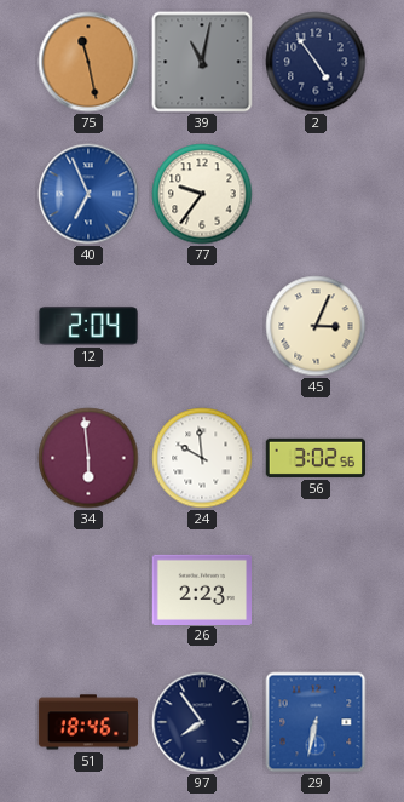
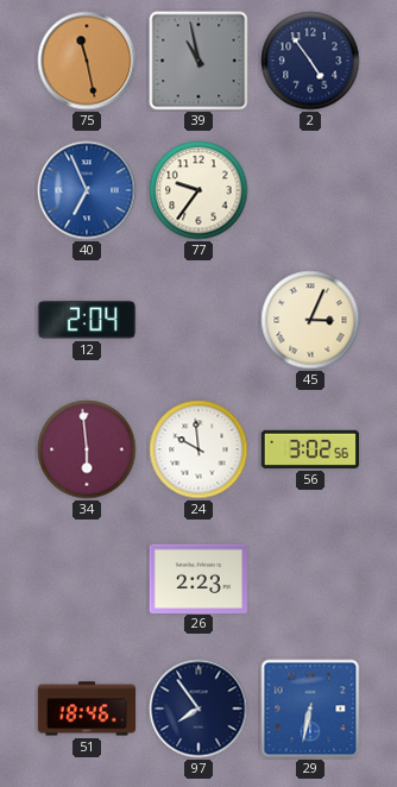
39: 11:02 -> 10:58 (198, 61)
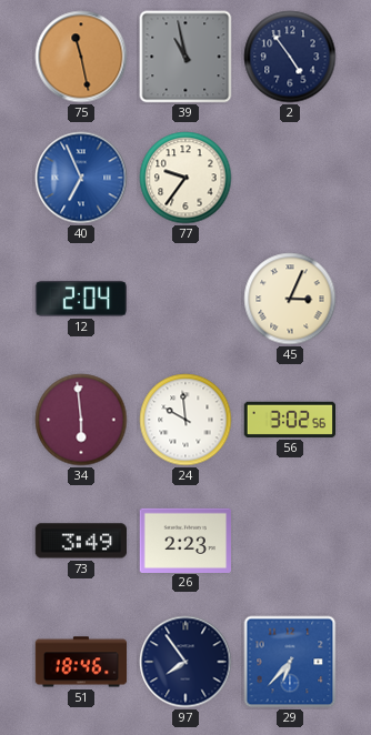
73: none -> 3:49 (80, 541)
29: 6:32 -> 6:37 (290, 662)
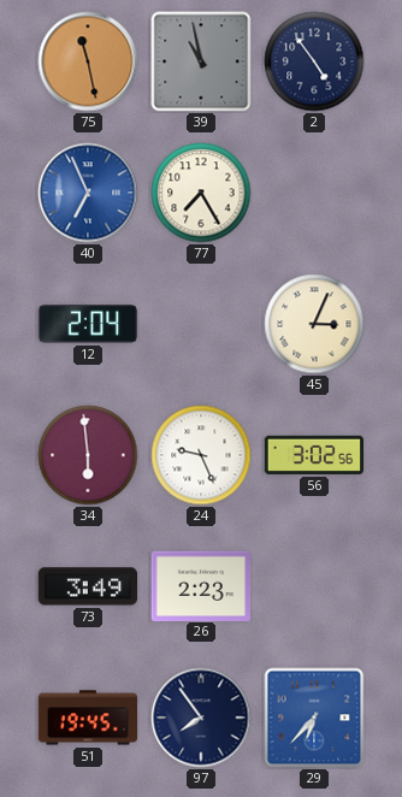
77: 9:36 -> 7:25 (201, 193)
24: 9:59 -> 9:26 (201, 455)
51: 18:46 -> 19:45 (88, 718)
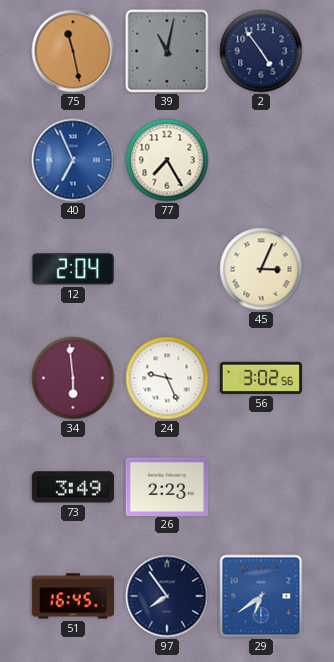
39: 10:58 -> 11:02 (167, 51)
51: 19:45 -> 16:45 (73, 596)
29: 6:37 -> 6:39 (261, 596)
